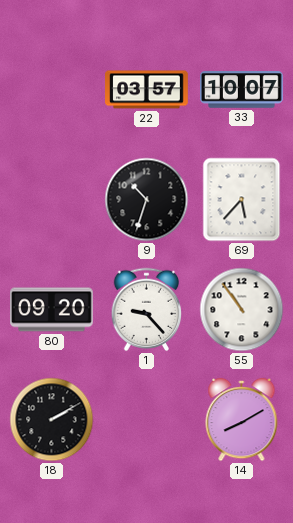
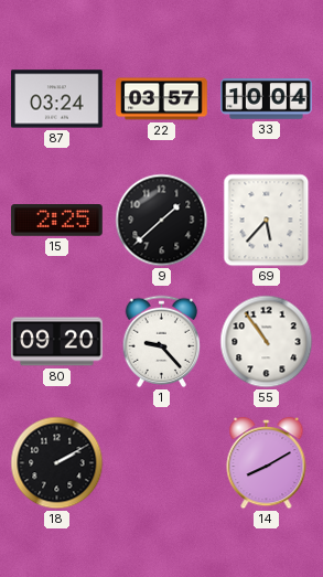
87: none -> 03:24 (57, 99)
33: 10:07 -> 10:04 (267, 99)
15: none -> 2:25 (57, 221)
9: 10:33 -> 1:38 (162, 221)
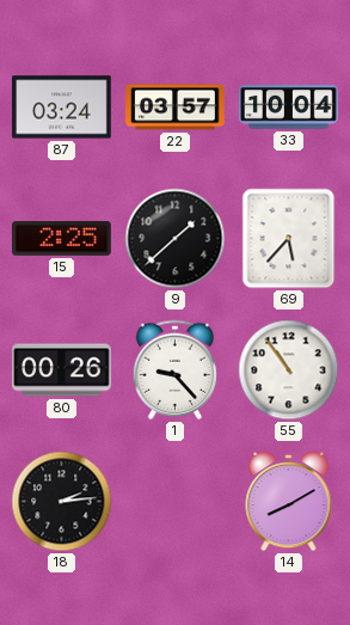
80: 09:20 -> 00:26 (62, 370)
18: 2:10 -> 2:14 (62, 502)
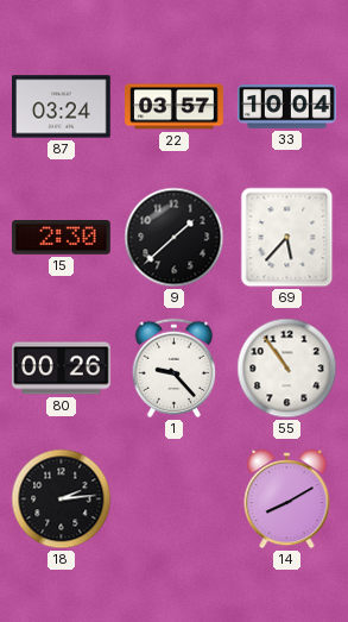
15: 2:25 -> 2:30 (62, 238)
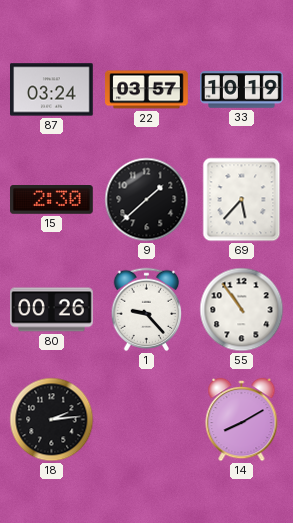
33: 10:04 -> 10:19 (242, 90)
